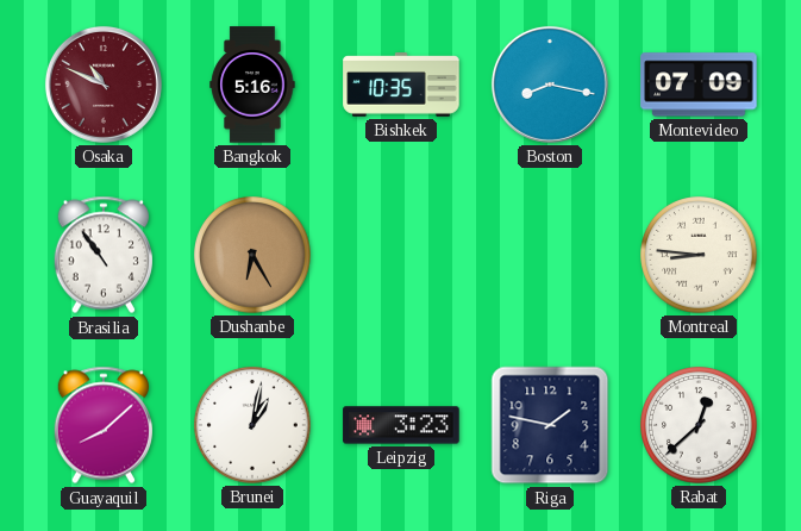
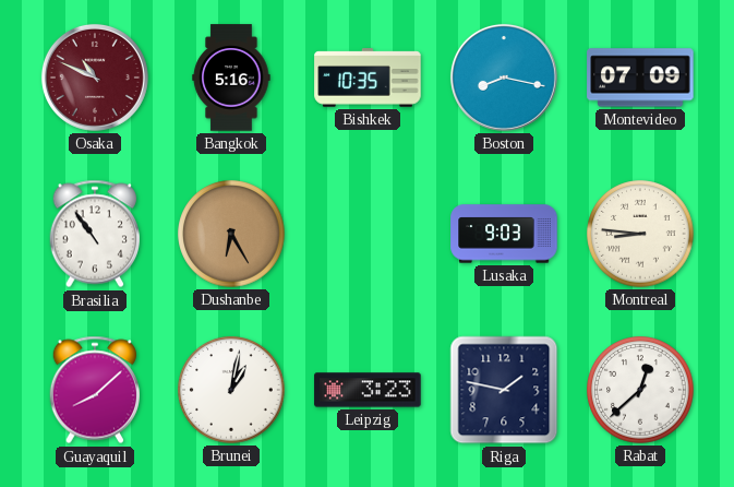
Lusaka: none -> 9:03 (504, 234)
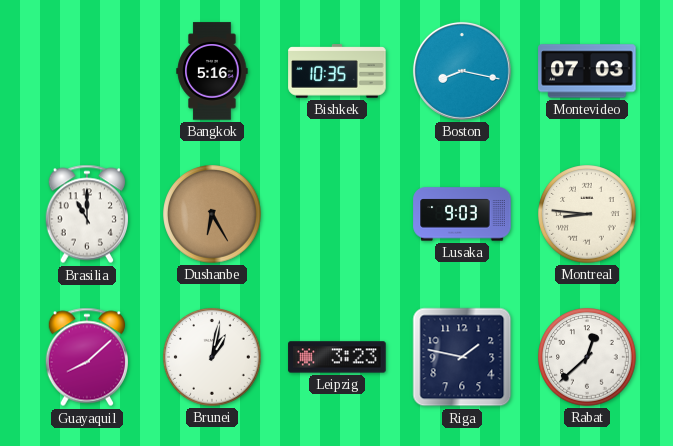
Osaka: 10:49 -> none (95, 78)
Montevideo: 07:09 -> 07:03 (587, 71)
Brasilia: 10:54 -> 11:00 (86, 214)
